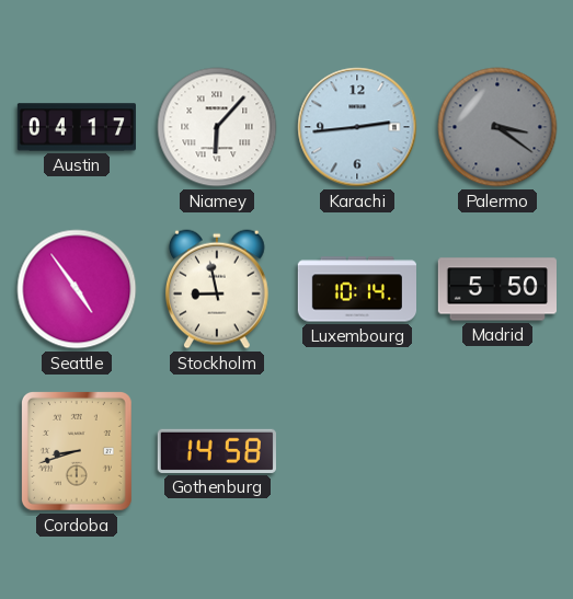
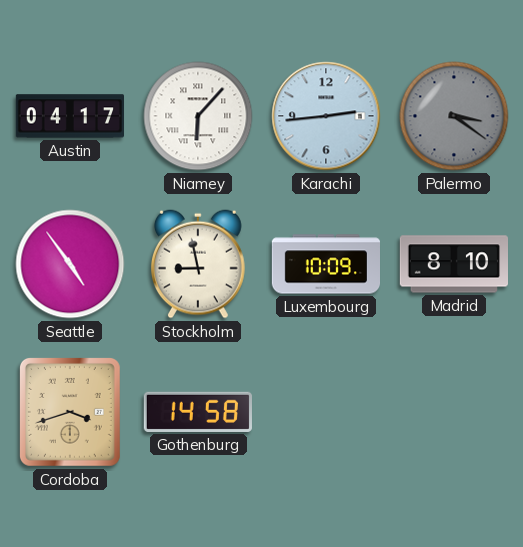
Luxembourg: 10:14 -> 10:09 (325, 264)
Madrid: 5:50 -> 8:10 (453, 264)
Cordoba: 8:42 -> 3:42 (70, 412)
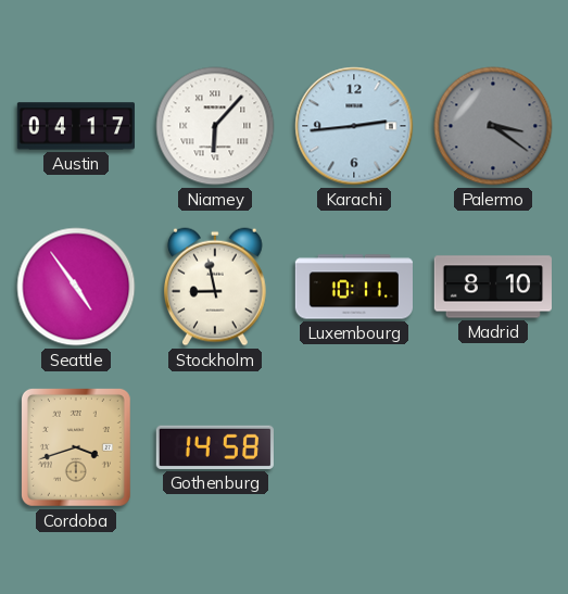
Luxembourg: 10:09 -> 10:11 (353, 287)
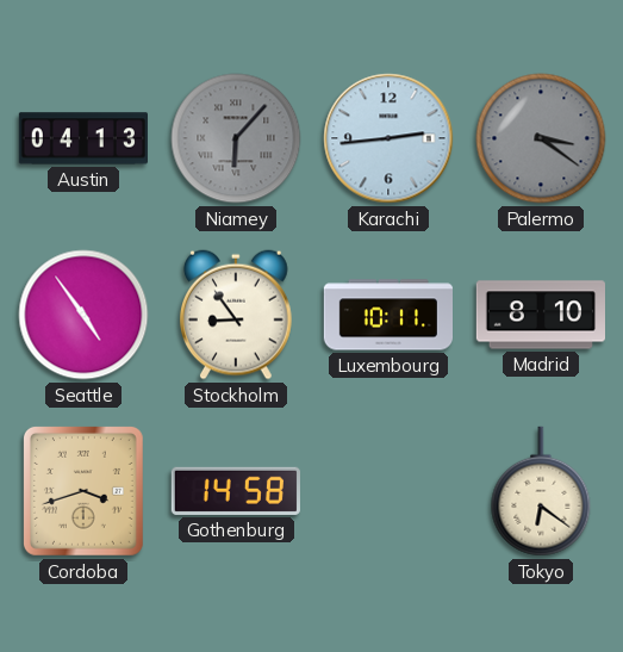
Austin: 04:17 -> 04:13 (82, 138)
Niamey dial: white -> grey (236, 138)
Stockholm: 8:58 -> 8:54 (236, 315)
Tokyo: none -> 6:21 (541, 491)
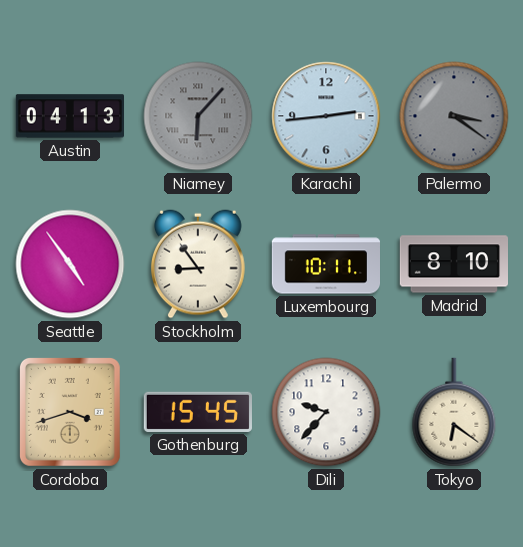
Gothenburg: 14:58 -> 15:45 (198, 412)
Dili: none -> 9:37 (326, 412)
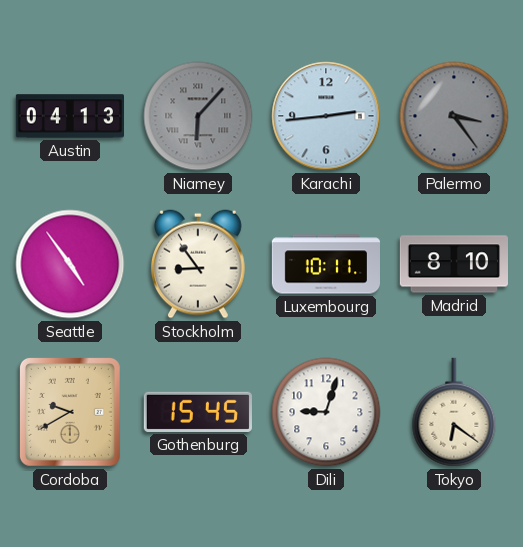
Palermo: 3:21 -> 3:24 (454, 116)
Cordoba: 3:42 -> 9:40 (70, 412)
Dili: 9:37 -> 9:03 (326, 412)
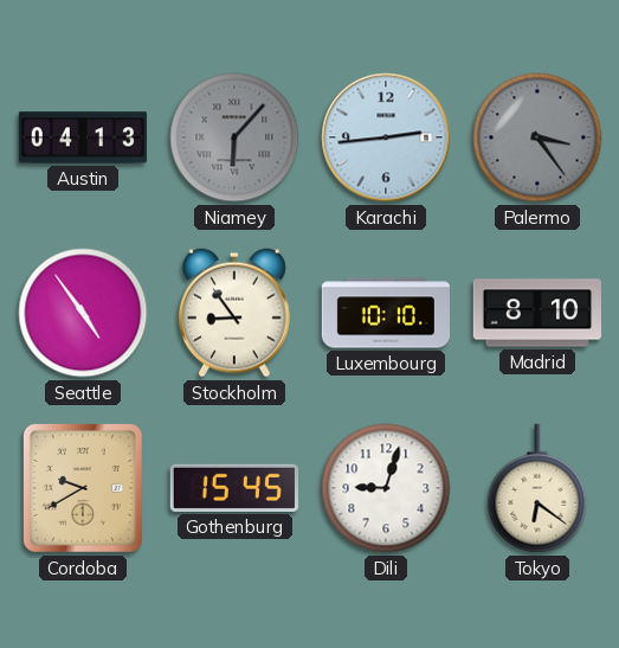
Luxembourg: 10:11 -> 10:10 (385, 313)
